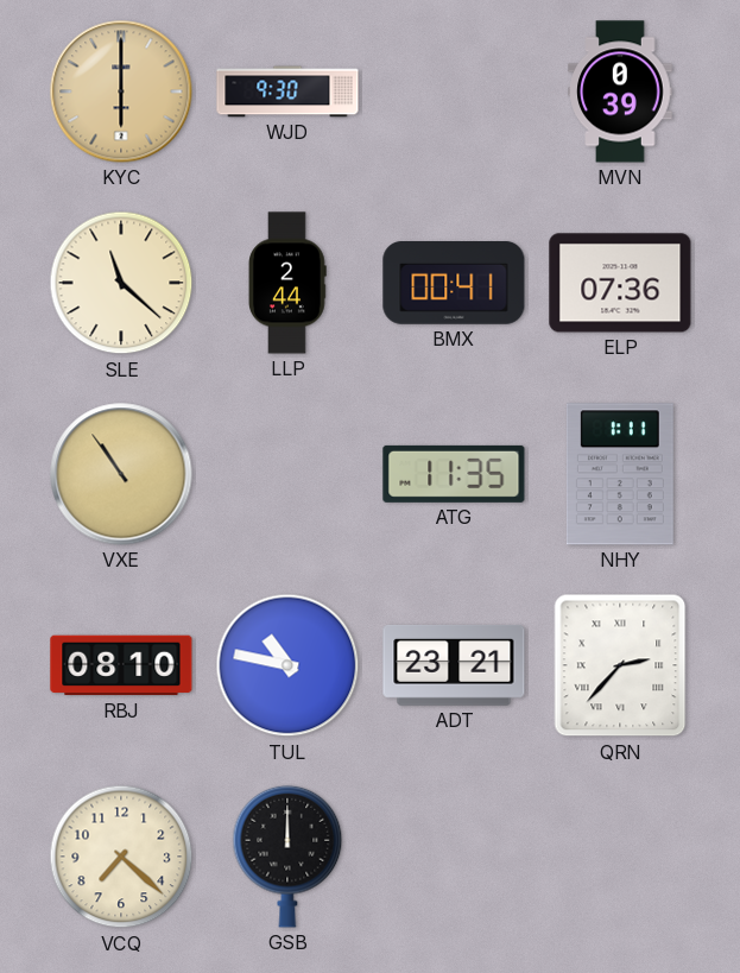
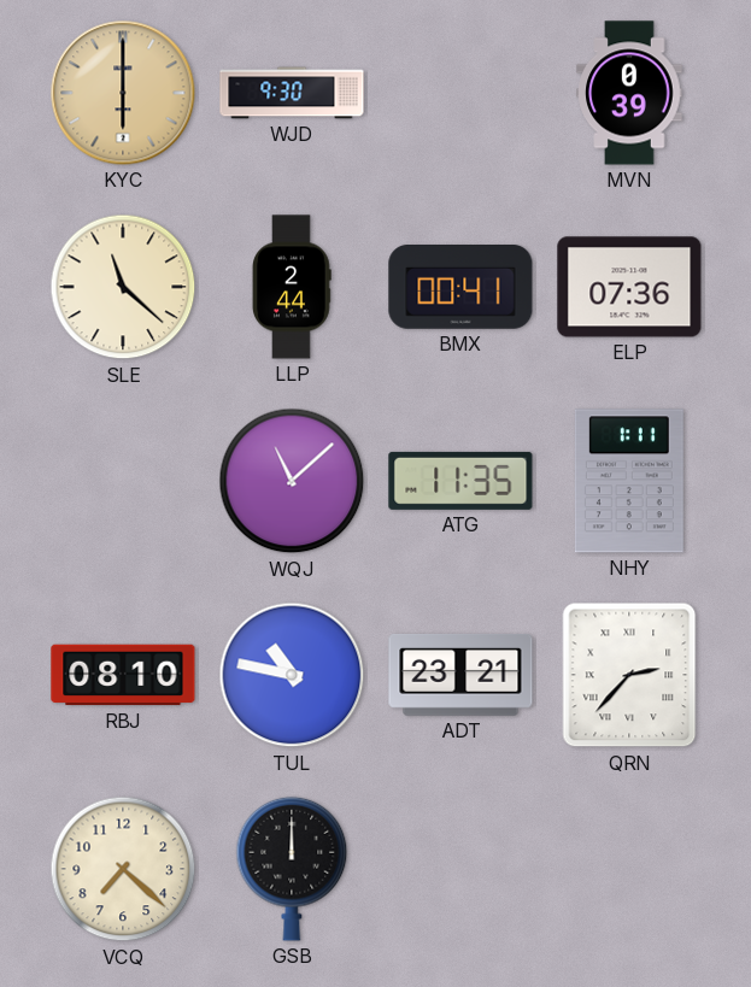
VXE: 10:54 -> none (121, 474)
WQJ: none -> 11:08 (292, 481)
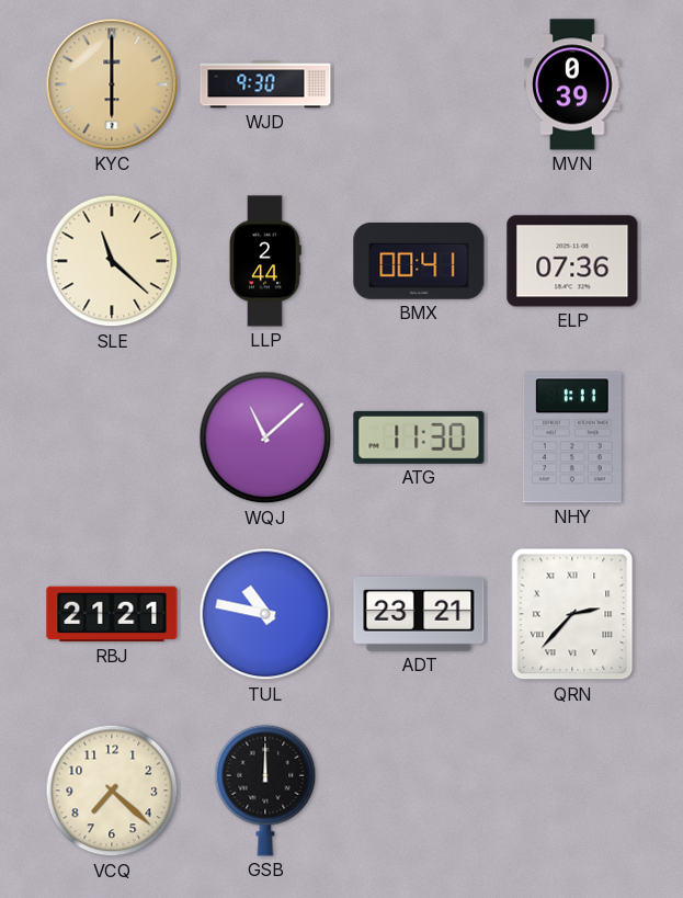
ATG: 11:35 -> 11:30 (419, 437)
RBJ: 08:10 -> 21:21 (112, 614)
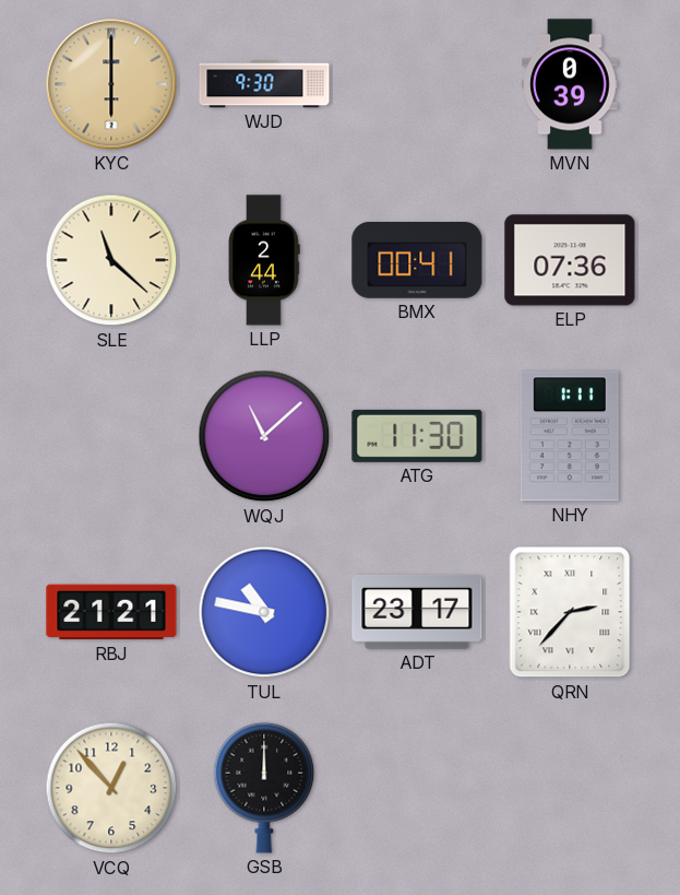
ADT: 23:21 -> 23:17 (417, 612)
VCQ: 7:22 -> 12:53 (111, 788)
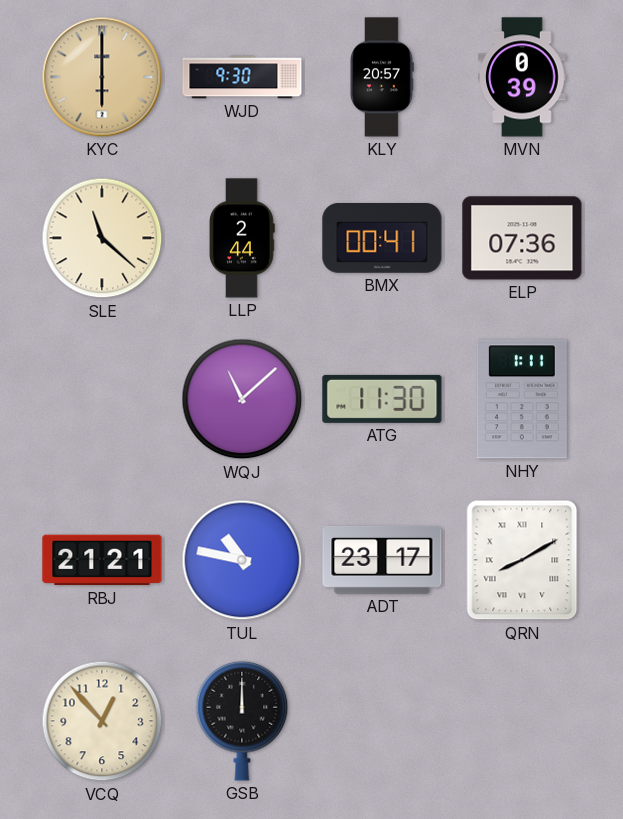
KLY: none -> 20:57 (382, 77)
QRN: 2:37 -> 8:10 (522, 560)
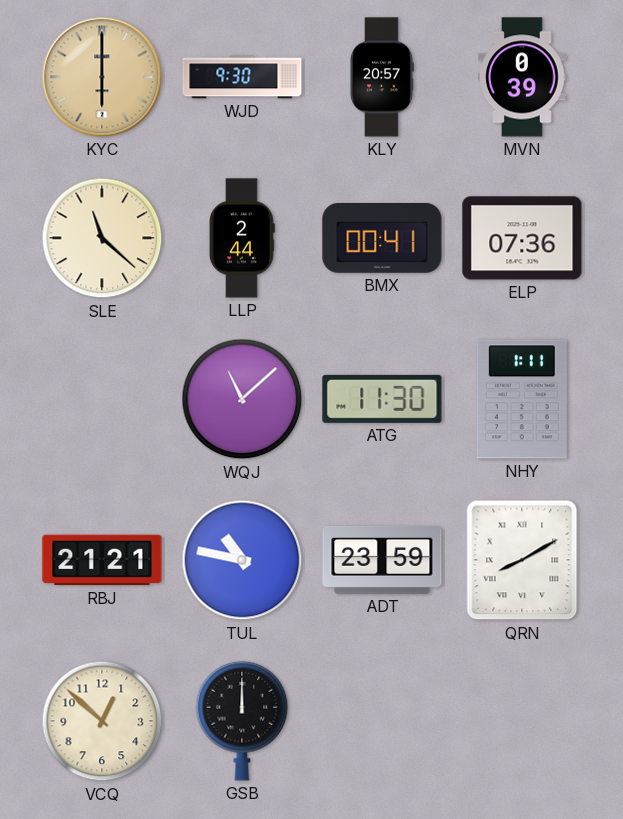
ADT: 23:17 -> 23:59 (382, 560)
VCQ: 12:53 -> 12:52 (102, 721)
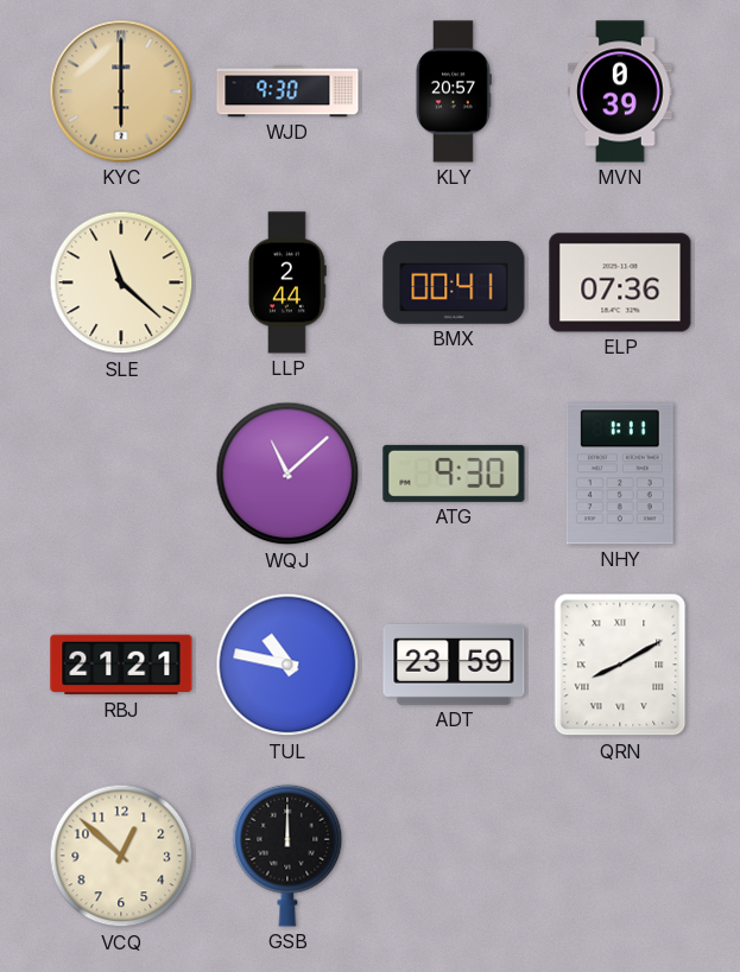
ATG: 11:30 -> 9:30 (454, 474)
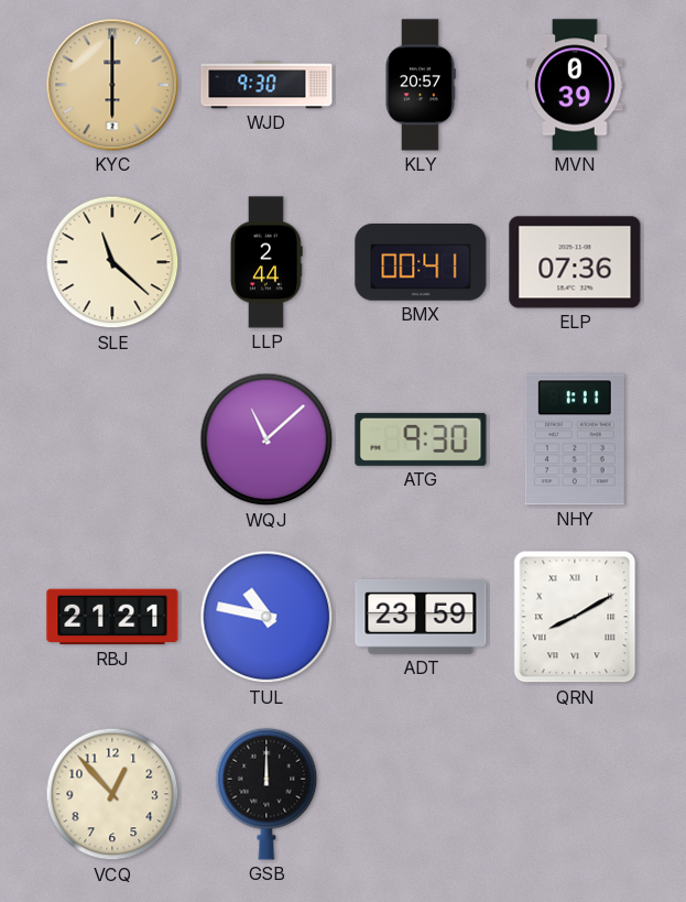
VCQ: 12:52 -> 12:53 (112, 794)
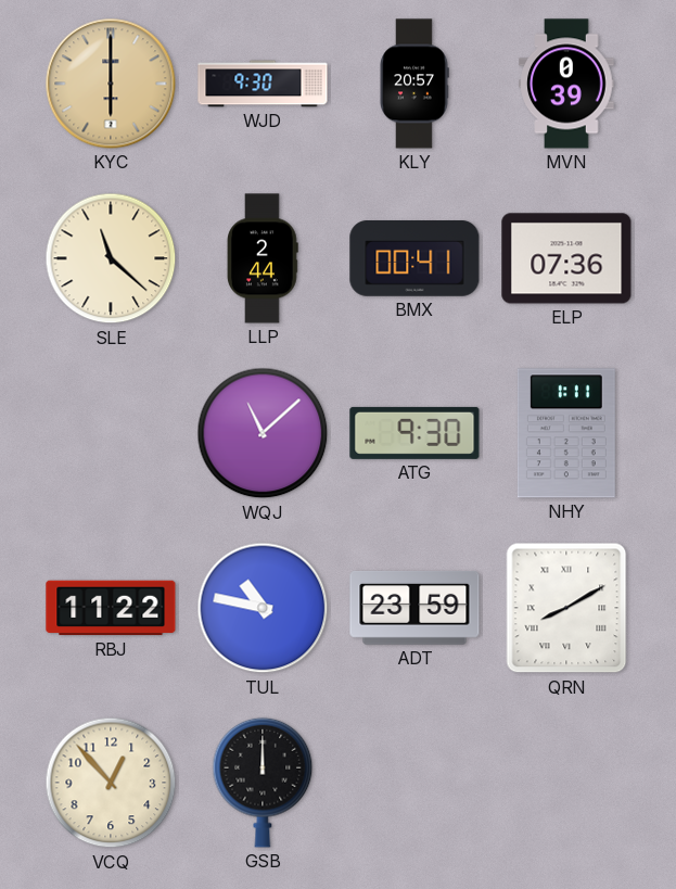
RBJ: 21:21 -> 11:22 (111, 608)
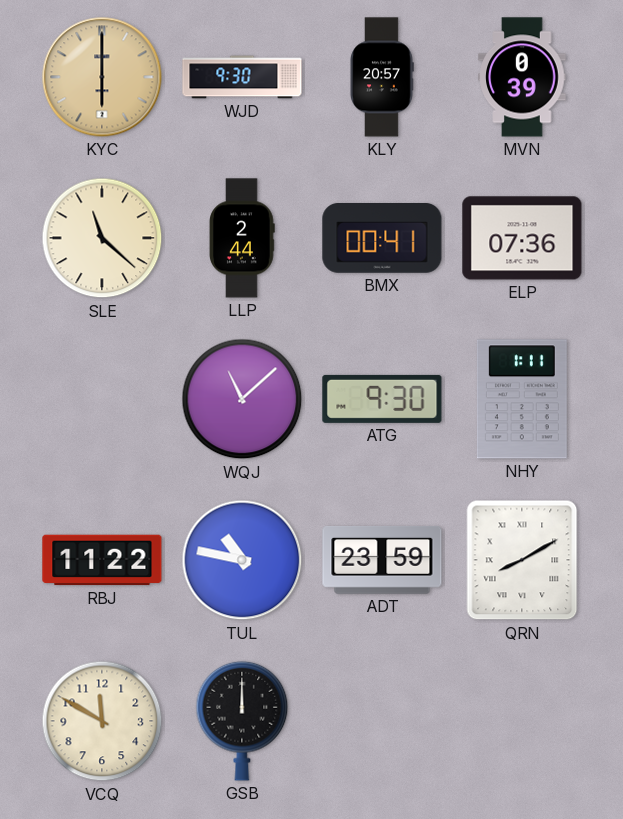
VCQ: 12:53 -> 11:50 (102, 721)
